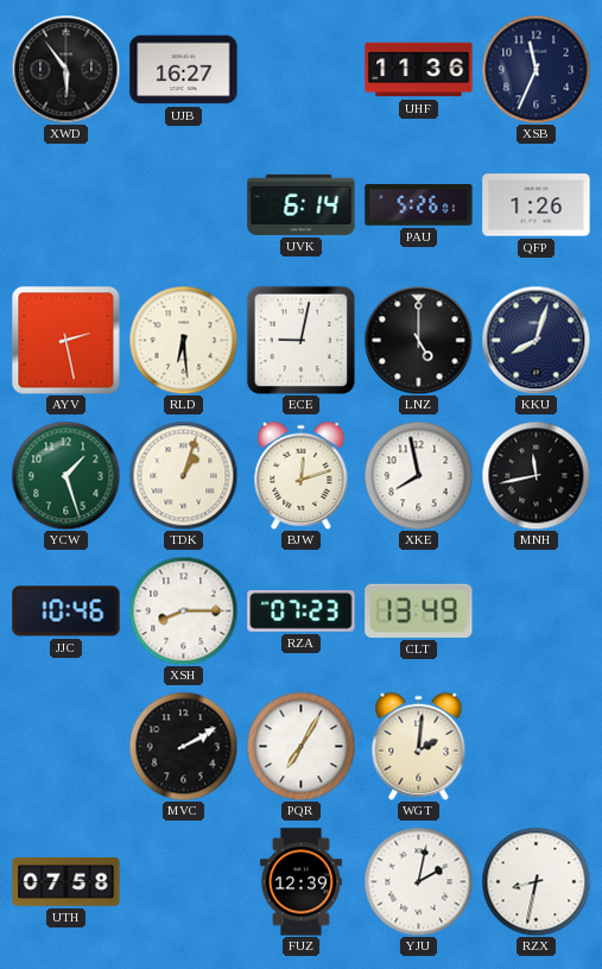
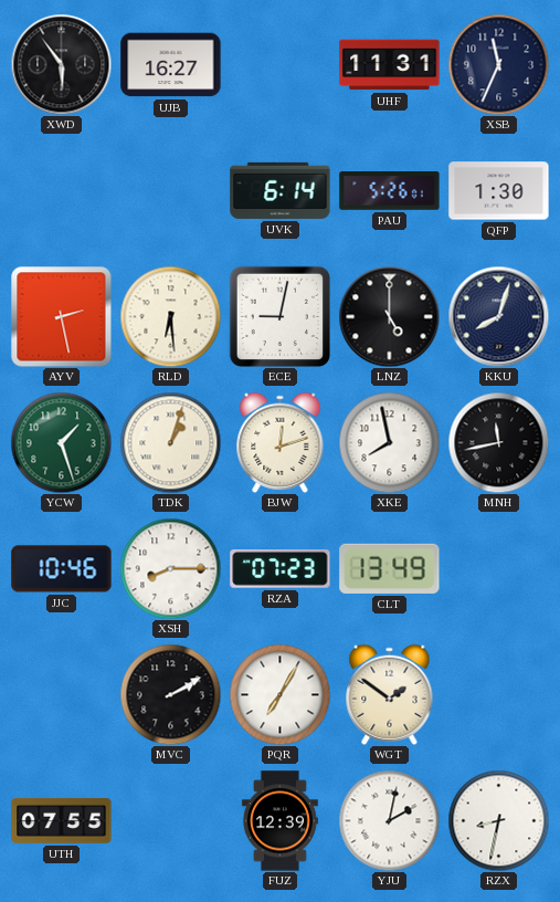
UHF: 11:36 -> 11:31 (390, 65)
QFP: 1:26 -> 1:30 (499, 191)
WGT: 2:01 -> 1:51 (390, 694)
UTH: 07:58 -> 07:55 (62, 820)
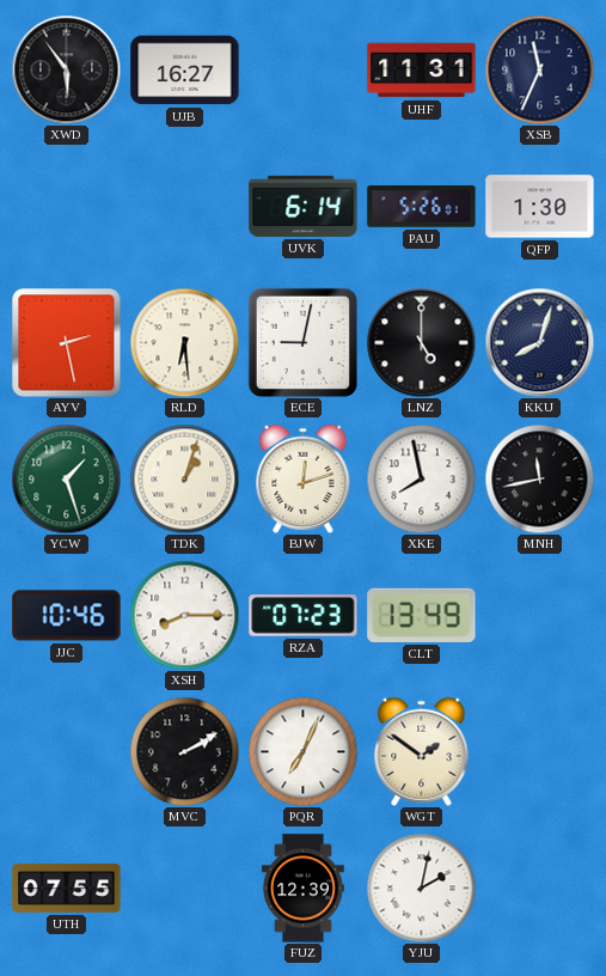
PQR: 7:05 -> 7:04 (302, 751)
RZX: 8:32 -> none (498, 820)
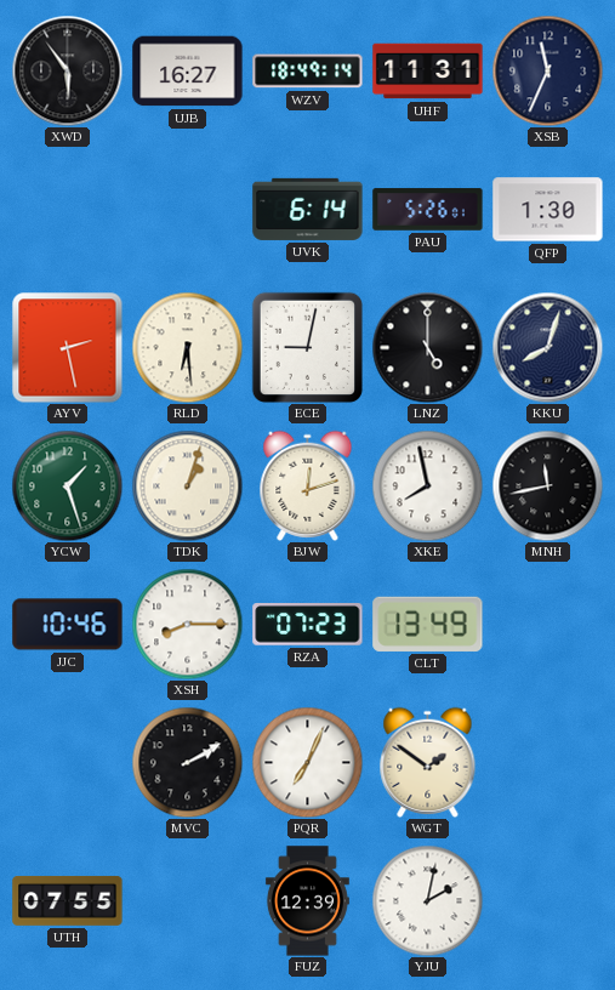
WZV: none -> 18:49 (308, 72)
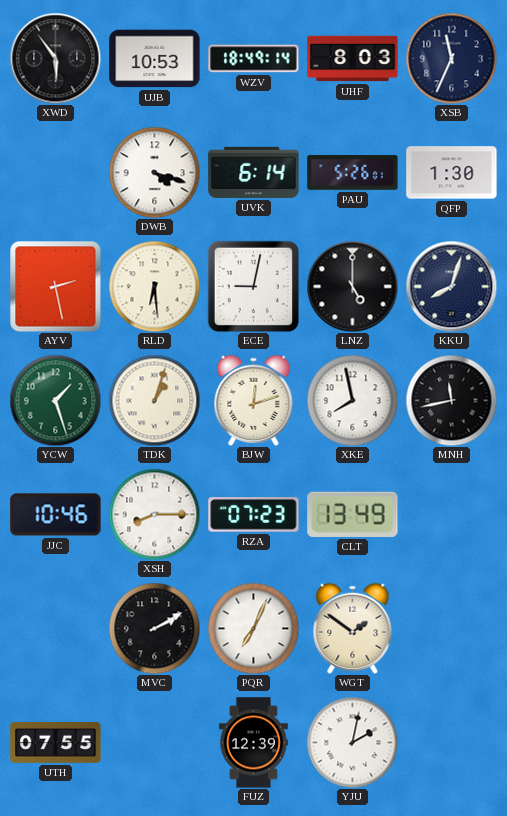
UJB: 16:27 -> 10:53 (155, 59)
UHF: 11:31 -> 8:03 (353, 59)
DWB: none -> 4:18 (154, 172)
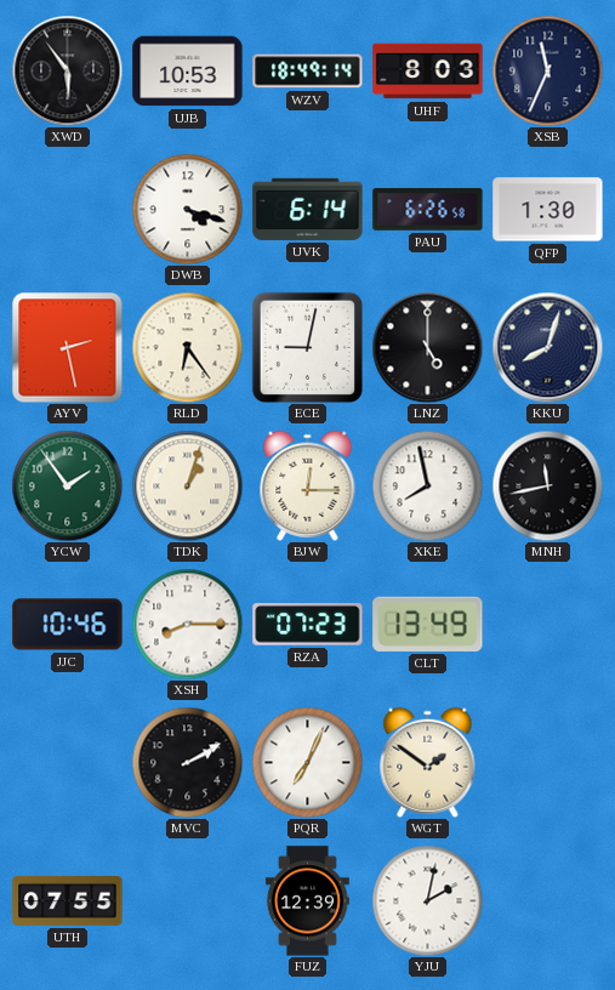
PAU: 5:26 -> 6:26 (428, 210)
RLD: 6:29 -> 6:24 (187, 347)
YCW: 1:27 -> 1:54 (67, 485)
BJW: 12:12 -> 12:15 (308, 485)
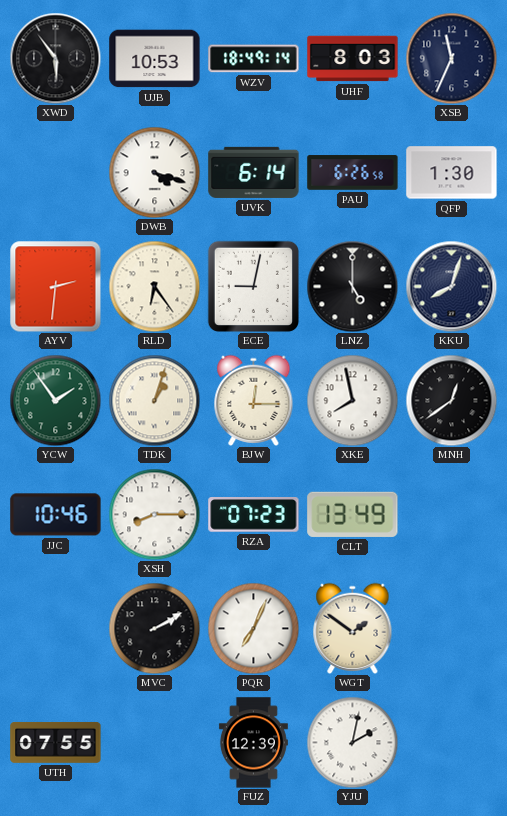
AYV: 2:28 -> 2:31 (55, 286)
MNH: 11:43 -> 12:39 (451, 400)
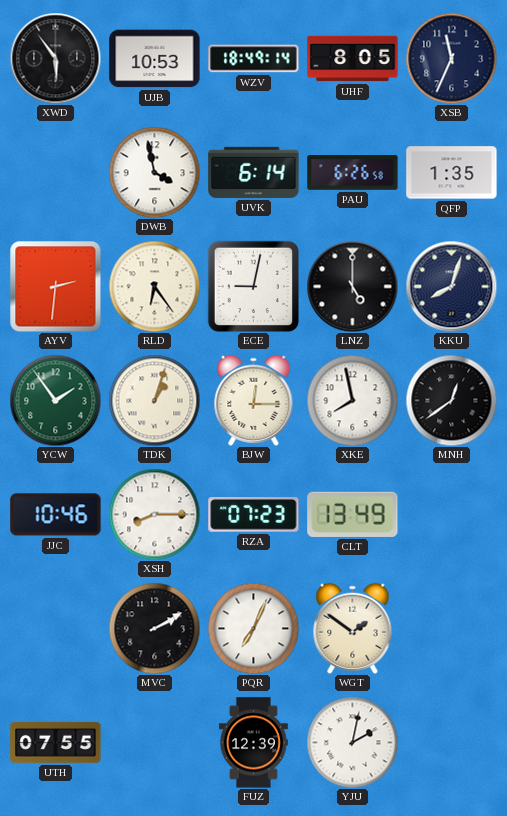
UHF: 8:03 -> 8:05 (353, 59)
DWB: 4:18 -> 3:58 (154, 172)
QFP: 1:30 -> 1:35 (452, 173)
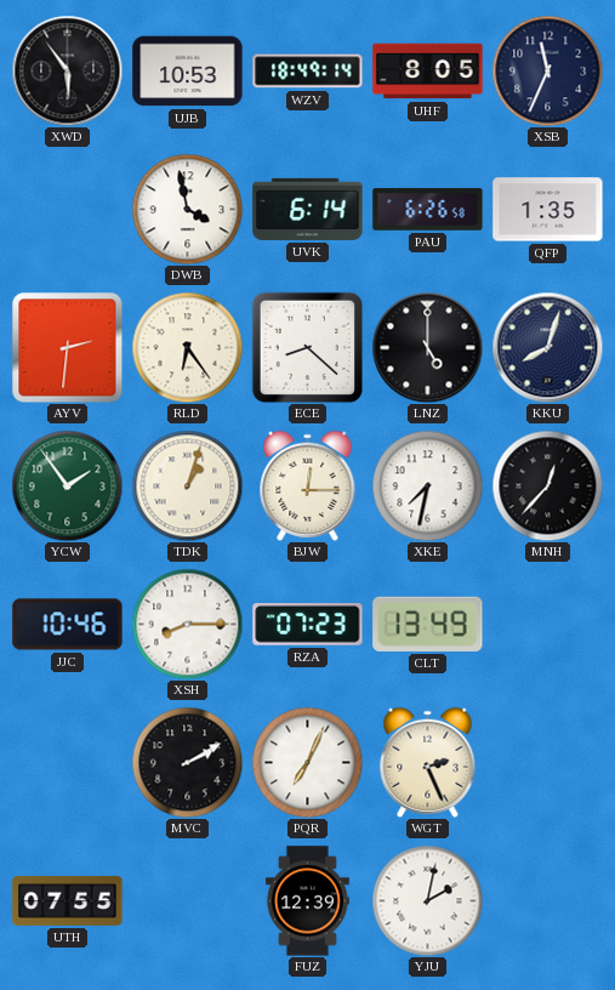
ECE: 9:02 -> 8:22 (307, 347)
XKE: 7:58 -> 7:32 (427, 485)
MNH: 12:39 -> 12:37 (547, 485)
WGT: 1:51 -> 2:26 (428, 762)
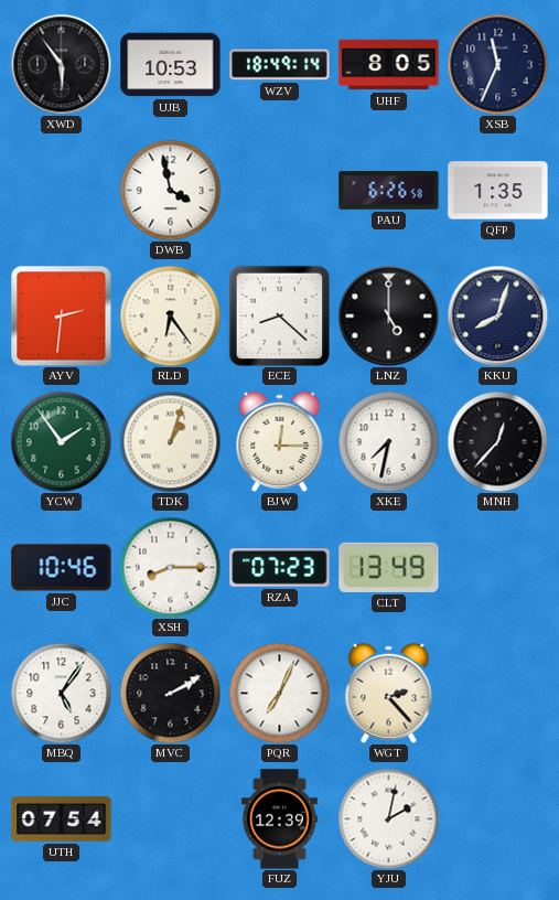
UVK: 6:14 -> none (308, 209)
MBQ: none -> 5:06 (61, 693)
WGT: 2:26 -> 2:23 (389, 693)
UTH: 07:55 -> 07:54 (62, 818)
